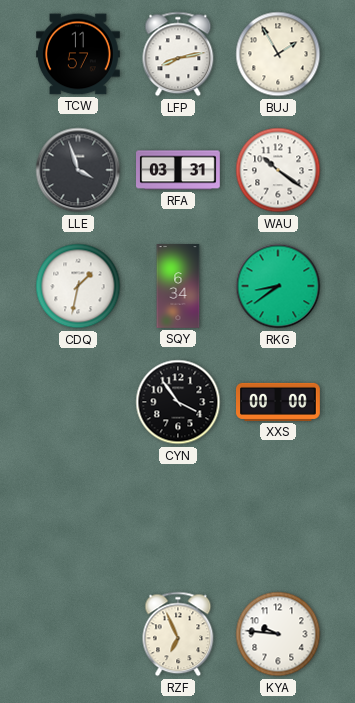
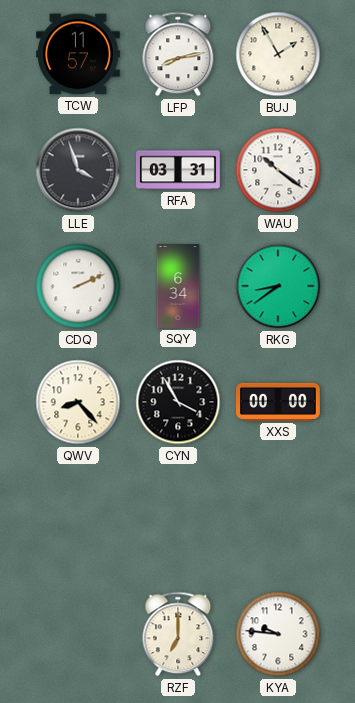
CDQ: 1:32 -> 2:11 (78, 286)
QWV: none -> 8:23 (78, 402)
CYN: 3:54 -> 3:55 (178, 402)
RZF: 6:56 -> 7:00 (178, 634)
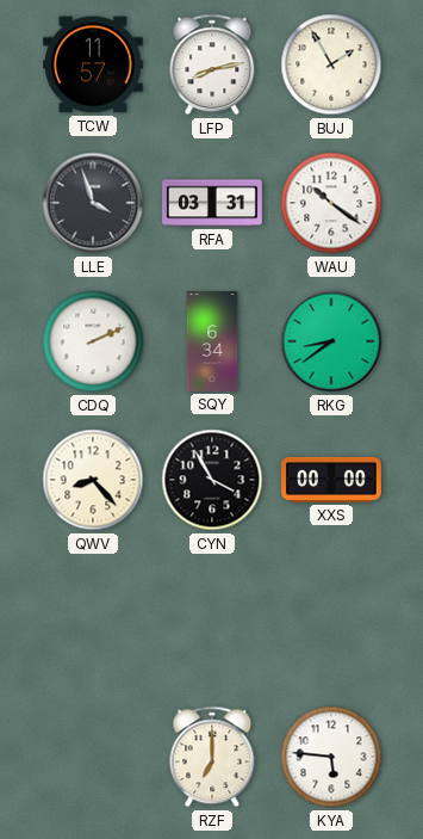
KYA: 9:46 -> 5:46 (331, 757)
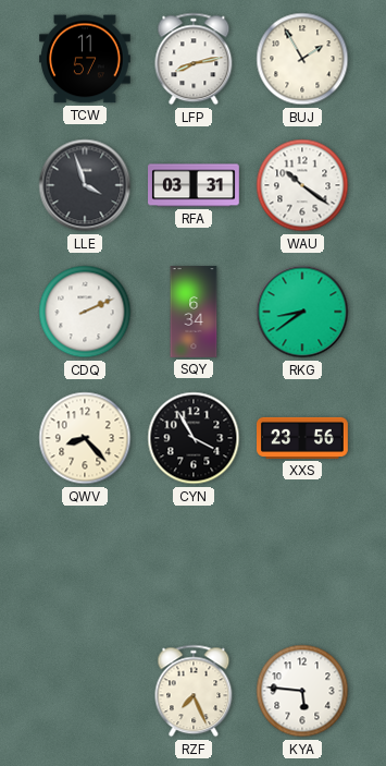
XXS: 00:00 -> 23:56 (303, 438)
RZF: 7:00 -> 7:26 (194, 691)
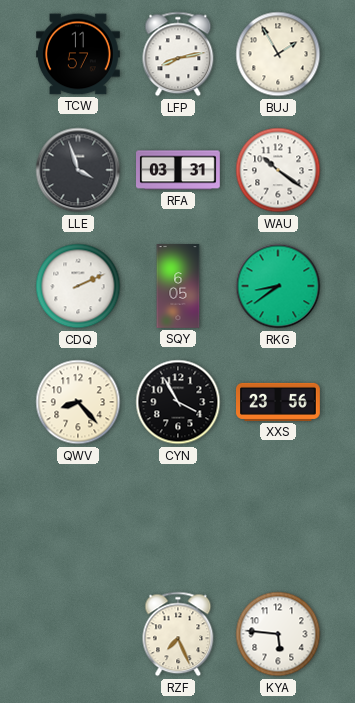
SQY: 6:34 -> 6:05 (178, 286)
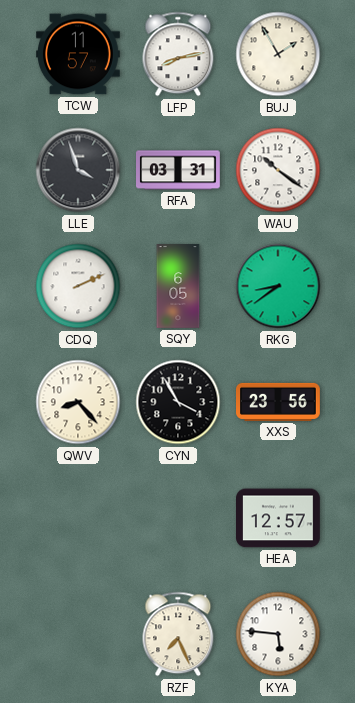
HEA: none -> 12:57 (279, 518)
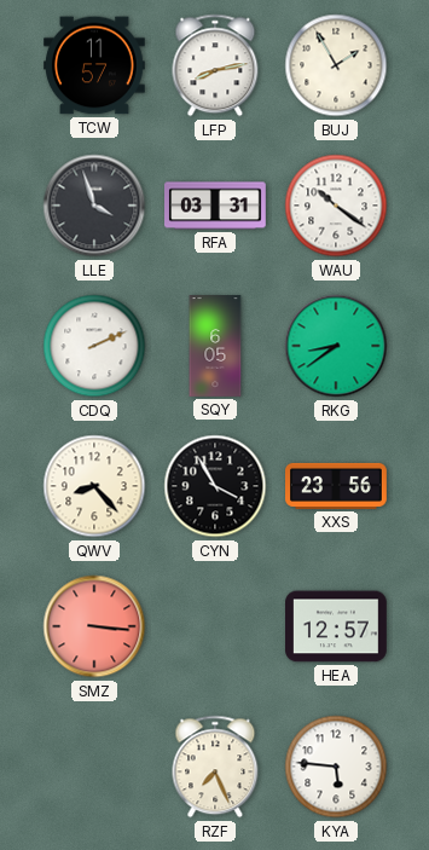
SMZ: none -> 3:16 (94, 626)
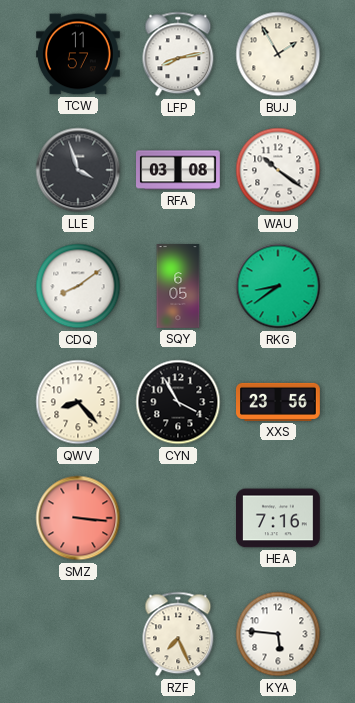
RFA: 03:31 -> 03:08 (179, 170)
CDQ: 2:11 -> 8:09 (78, 286)
HEA: 12:57 -> 7:16 (279, 518)
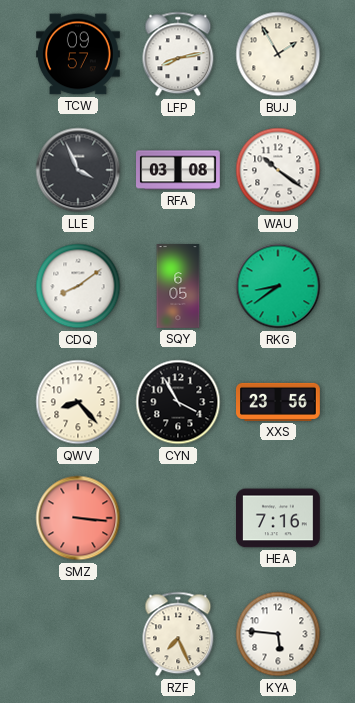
TCW: 11:57 -> 09:57 (79, 54)
LLE: 3:57 -> 3:56 (78, 170)
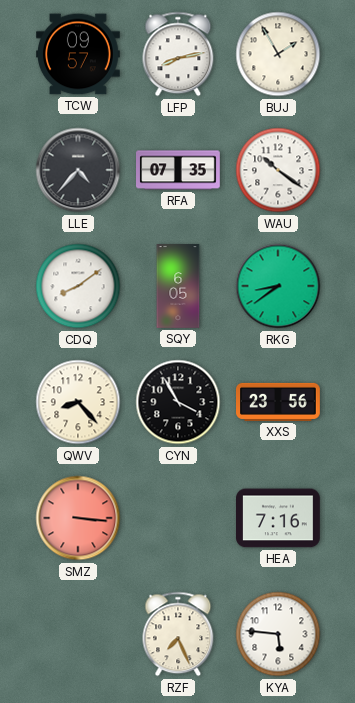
LLE: 3:56 -> 4:37 (78, 170)
RFA: 03:08 -> 07:35 (179, 170)
